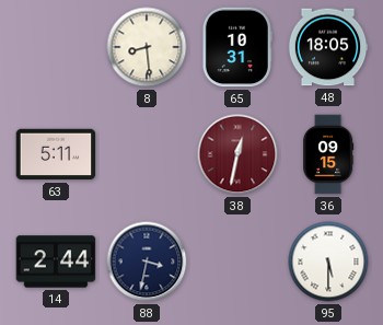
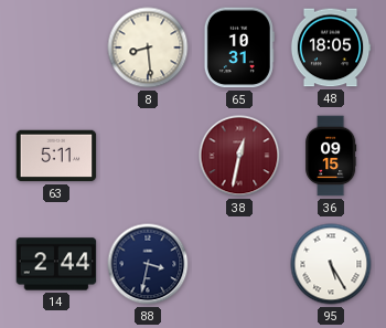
95: 5:30 -> 5:25 (331, 264)
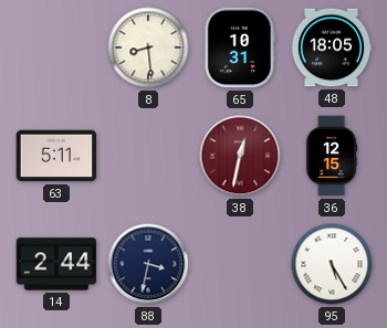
36: 09:15 -> 12:15 (332, 156)
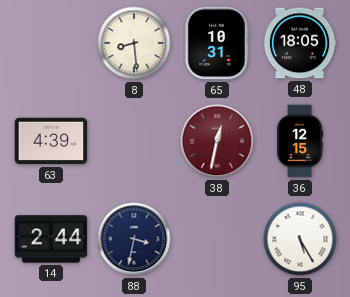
63: 5:11 -> 4:39 (51, 141)
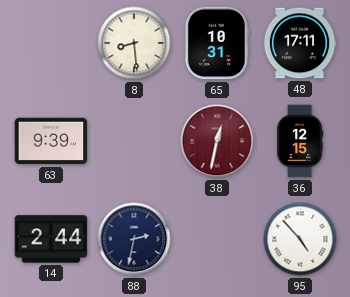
48: 18:05 -> 17:11 (300, 43)
63: 4:39 -> 9:39 (51, 141)
88: 3:32 -> 2:32 (134, 239)
95: 5:25 -> 4:53 (300, 239)
